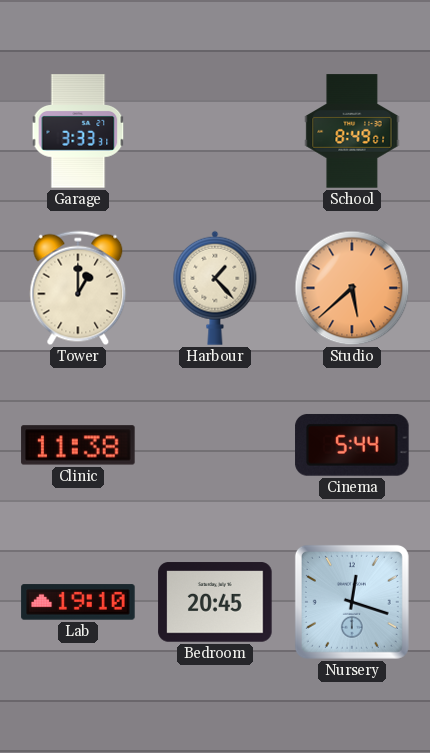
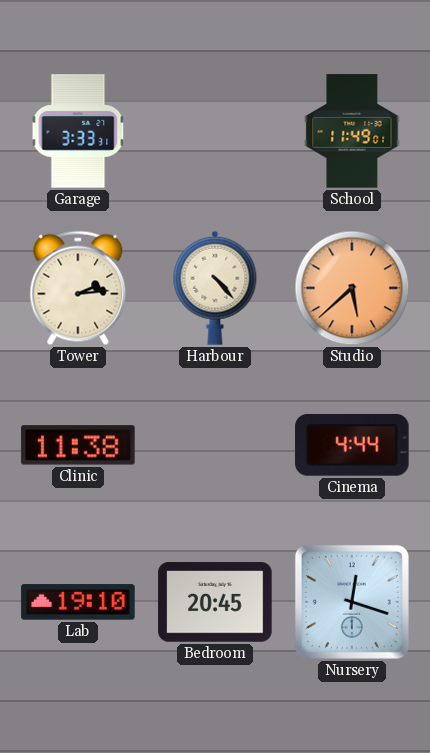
School: 8:49 -> 11:49 (352, 131)
Tower: 1:00 -> 2:14 (78, 288)
Harbour: 1:23 -> 4:23 (215, 288)
Cinema: 5:44 -> 4:44 (352, 445)
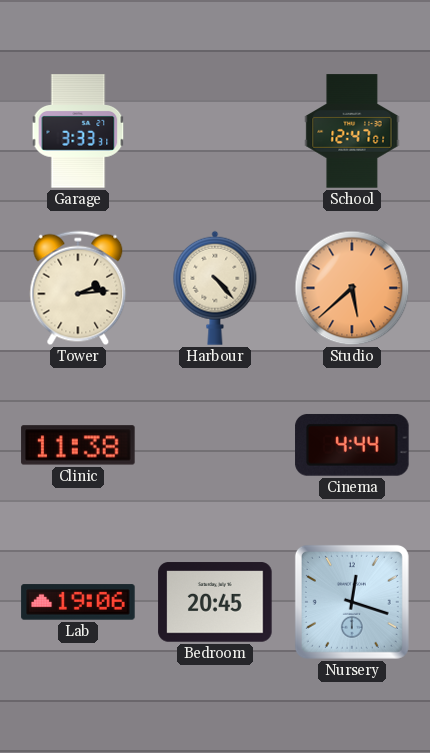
School: 11:49 -> 12:47 (352, 131)
Lab: 19:10 -> 19:06 (78, 602)
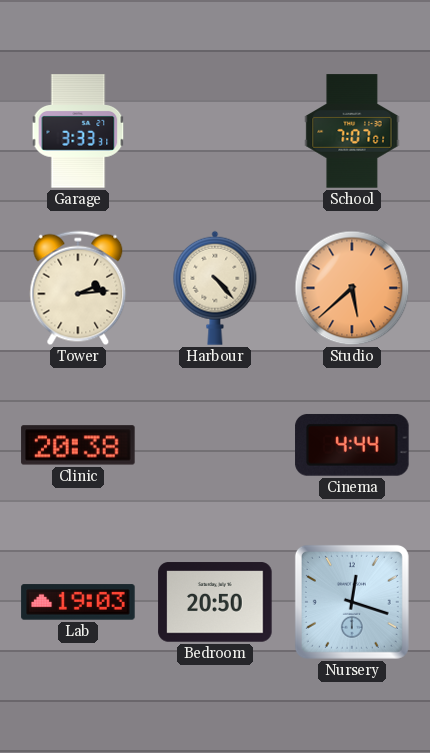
School: 12:47 -> 7:07 (352, 131)
Clinic: 11:38 -> 20:38 (78, 445)
Lab: 19:06 -> 19:03 (78, 602)
Bedroom: 20:45 -> 20:50 (215, 602)
